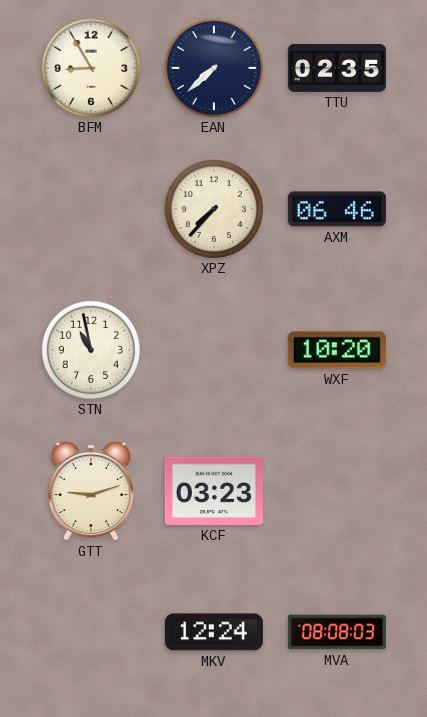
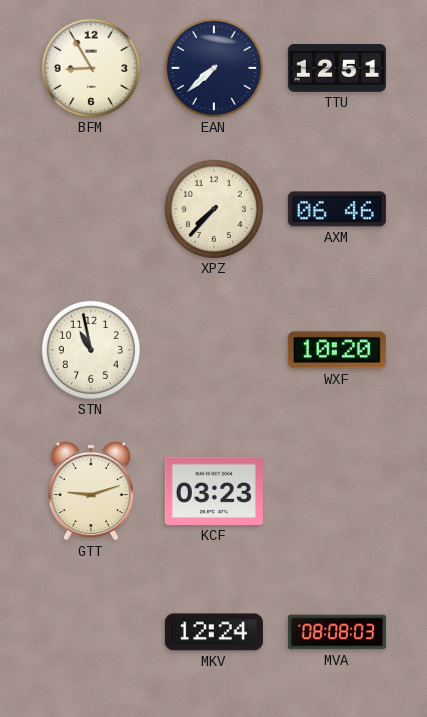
TTU: 02:35 -> 12:51 (337, 68)
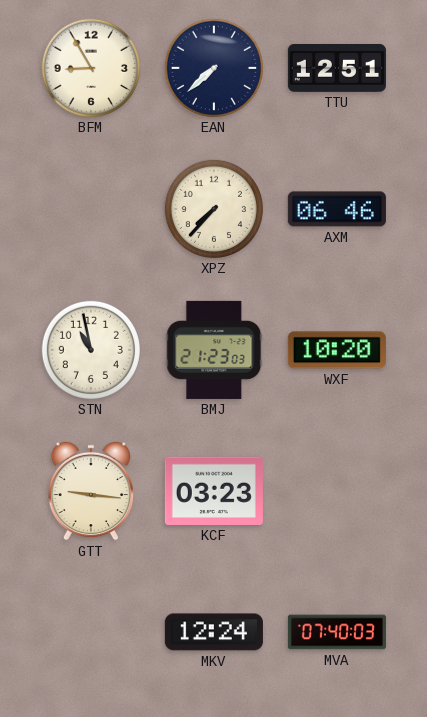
BMJ: none -> 21:23 (214, 350)
GTT: 9:12 -> 9:16 (90, 491)
MVA: 08:08 -> 07:40 (337, 632)
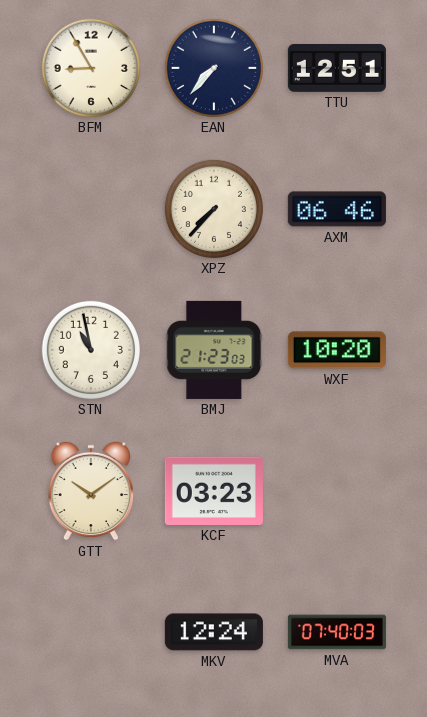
EAN: 7:38 -> 7:37 (214, 68)
GTT: 9:16 -> 10:09 (90, 491)
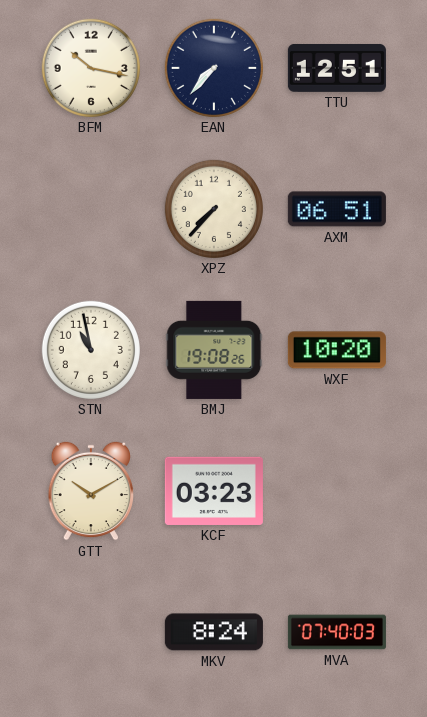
BFM: 8:55 -> 10:17 (91, 68)
AXM: 06:46 -> 06:51 (337, 209)
BMJ: 21:23 -> 19:08 (214, 350)
GTT: 10:09 -> 10:10 (90, 491)
MKV: 12:24 -> 8:24 (214, 632)
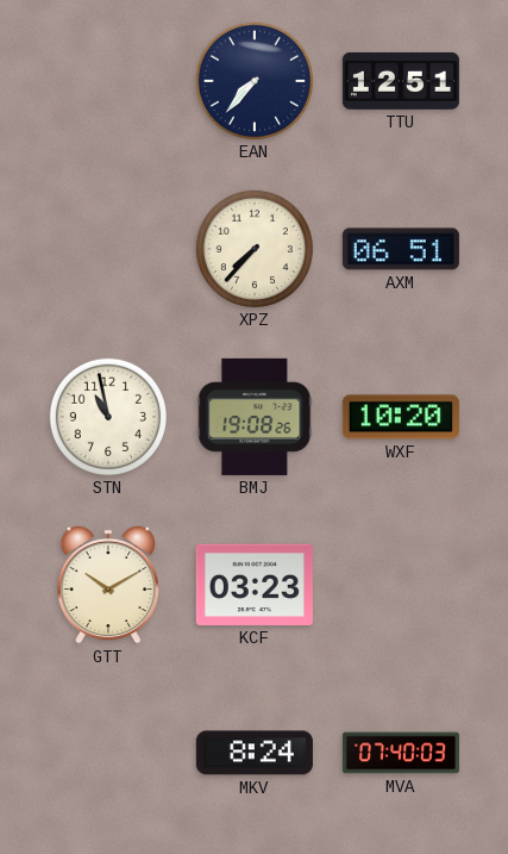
BFM: 10:17 -> none (91, 68)
